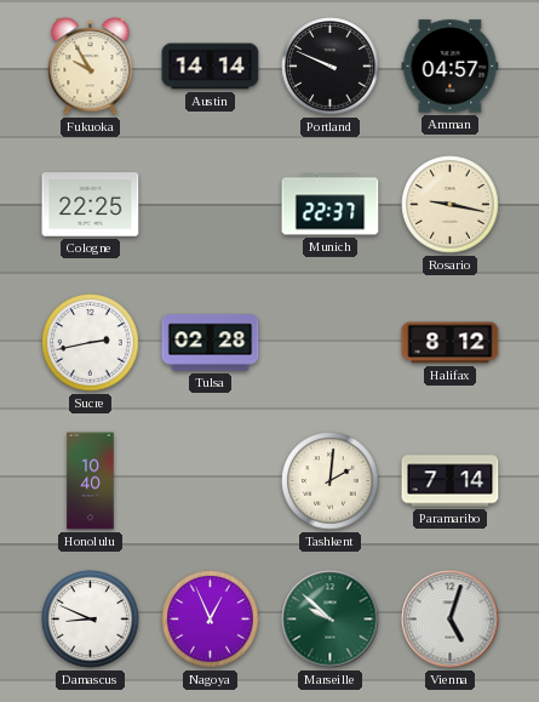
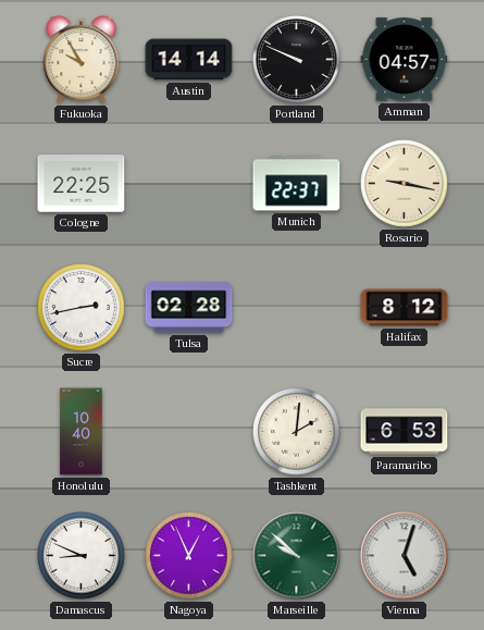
Paramaribo: 7:14 -> 6:53 (405, 432)
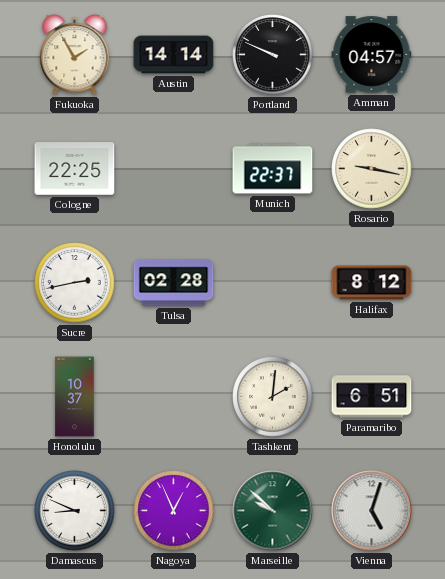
Fukuoka: 9:55 -> 1:55 (75, 55)
Honolulu: 10:40 -> 10:37 (75, 397)
Paramaribo: 6:53 -> 6:51 (372, 397)
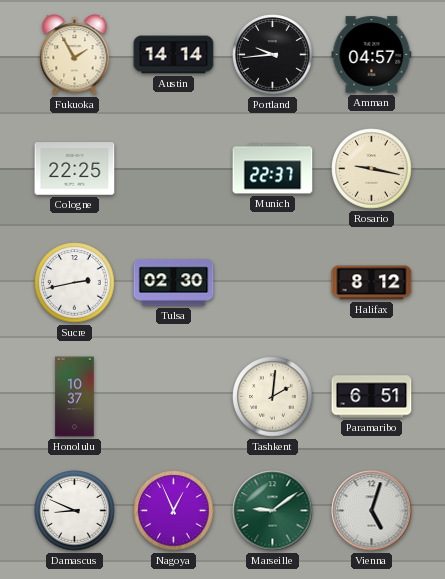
Portland: 9:49 -> 9:44 (273, 55)
Tulsa: 02:28 -> 02:30 (174, 283)
Marseille: 9:52 -> 9:09 (273, 511)
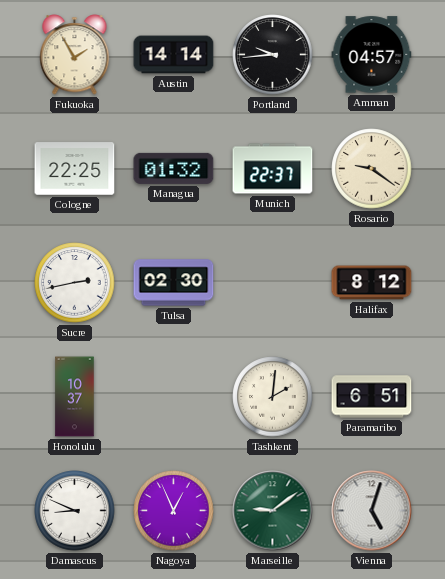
Managua: none -> 01:32 (174, 168)
Rosario: 9:17 -> 9:21 (372, 169)
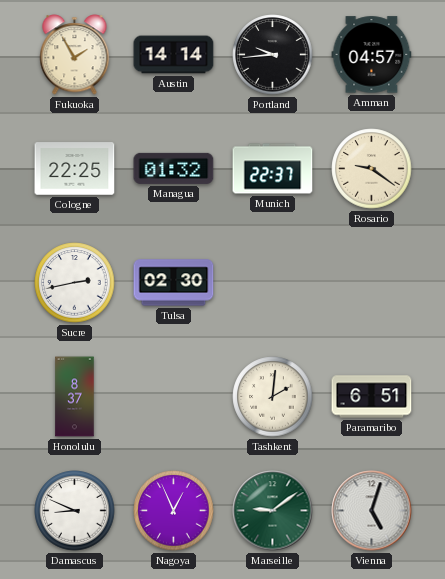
Halifax: 8:12 -> none (372, 283)
Honolulu: 10:37 -> 8:37 (75, 397)
